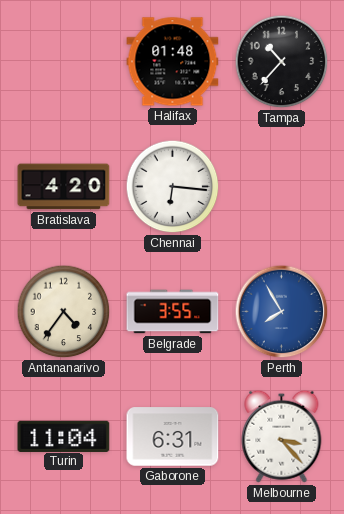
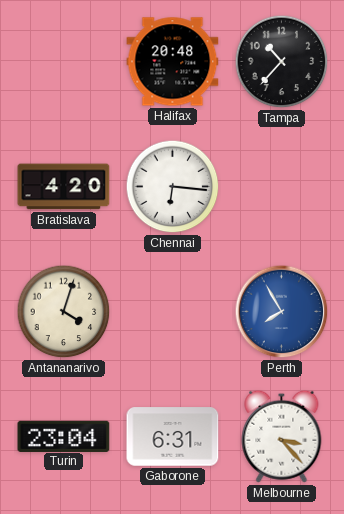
Halifax: 01:48 -> 20:48 (173, 62)
Antananarivo: 4:36 -> 4:03 (64, 312)
Belgrade: 3:55 -> none (173, 312)
Turin: 11:04 -> 23:04 (64, 436)
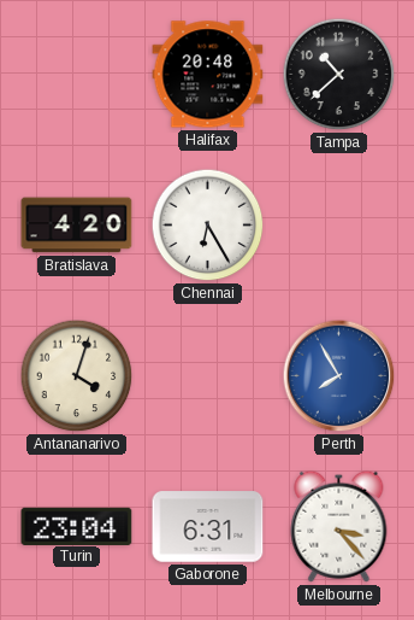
Tampa: 10:37 -> 10:38 (339, 75)
Chennai: 6:16 -> 6:25 (208, 226)
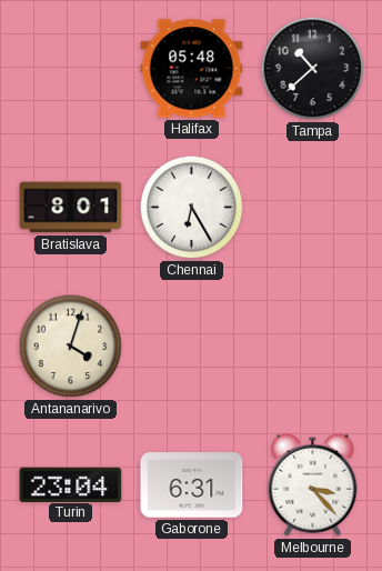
Halifax: 20:48 -> 05:48 (192, 69)
Bratislava: 4:20 -> 8:01 (71, 208)
Perth: 7:55 -> none (339, 376)
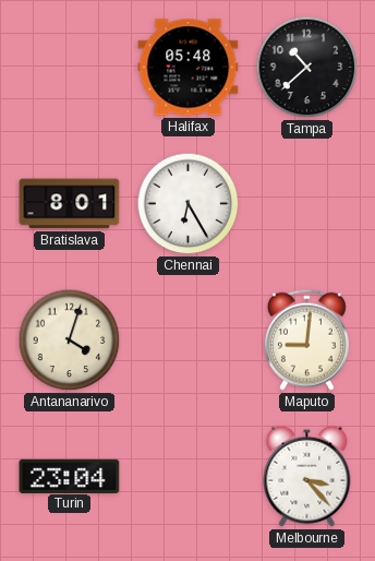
Maputo: none -> 9:01 (306, 339)
Gaborone: 6:31 -> none (192, 485)
